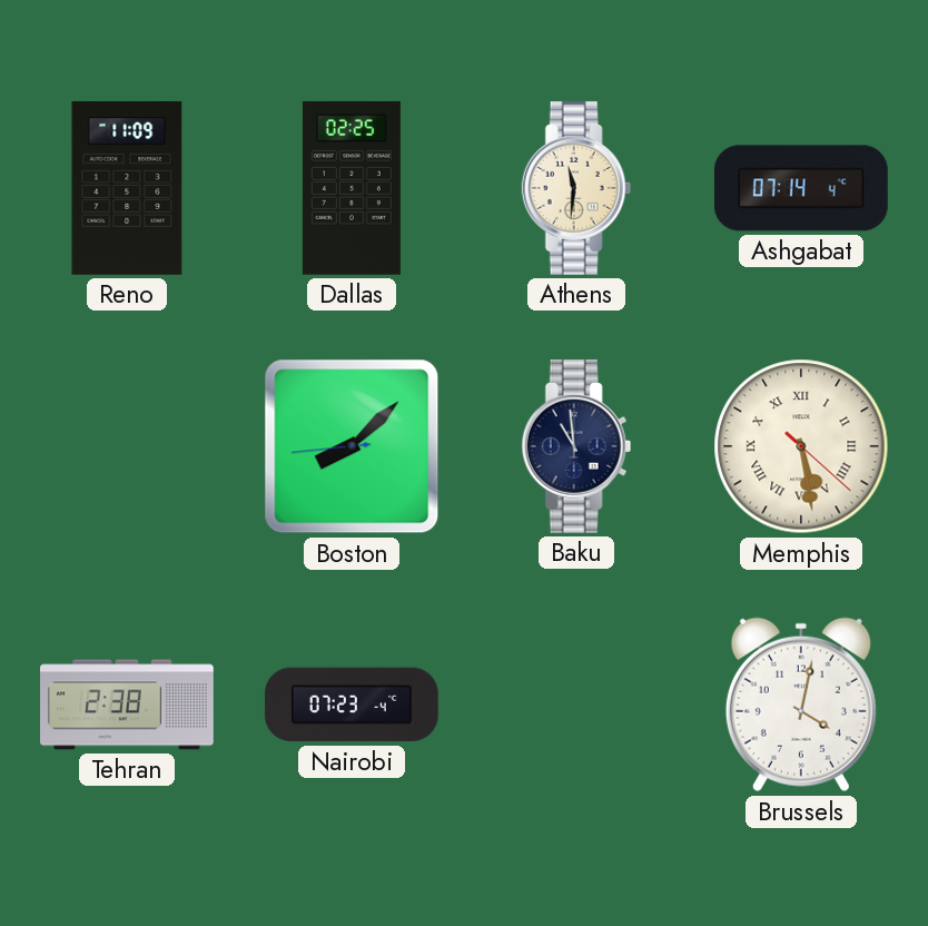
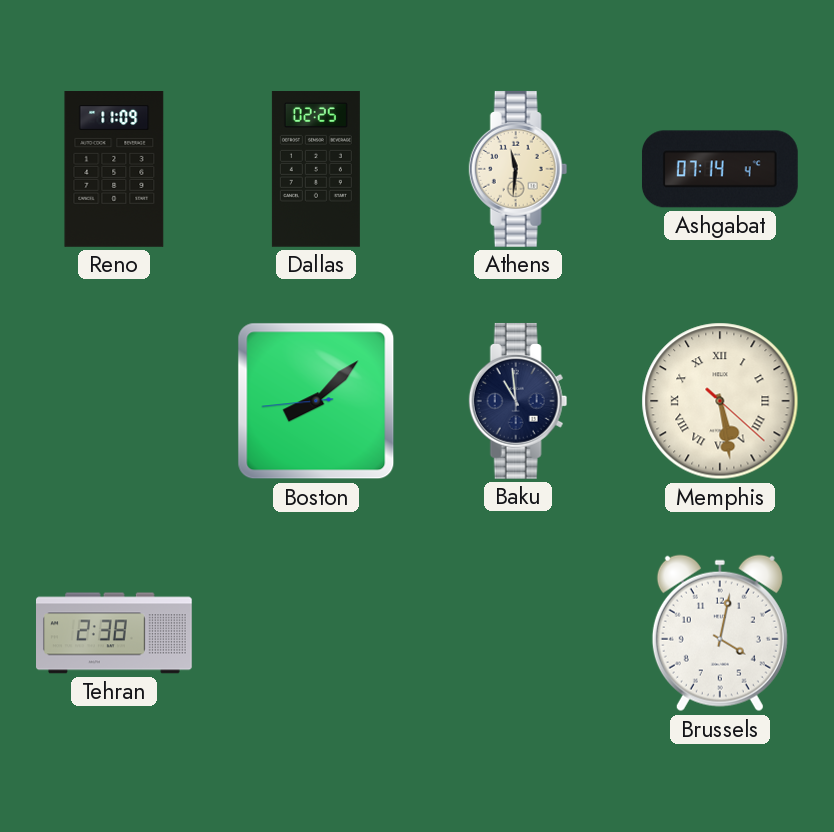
Nairobi: 07:23 -> none (352, 705)
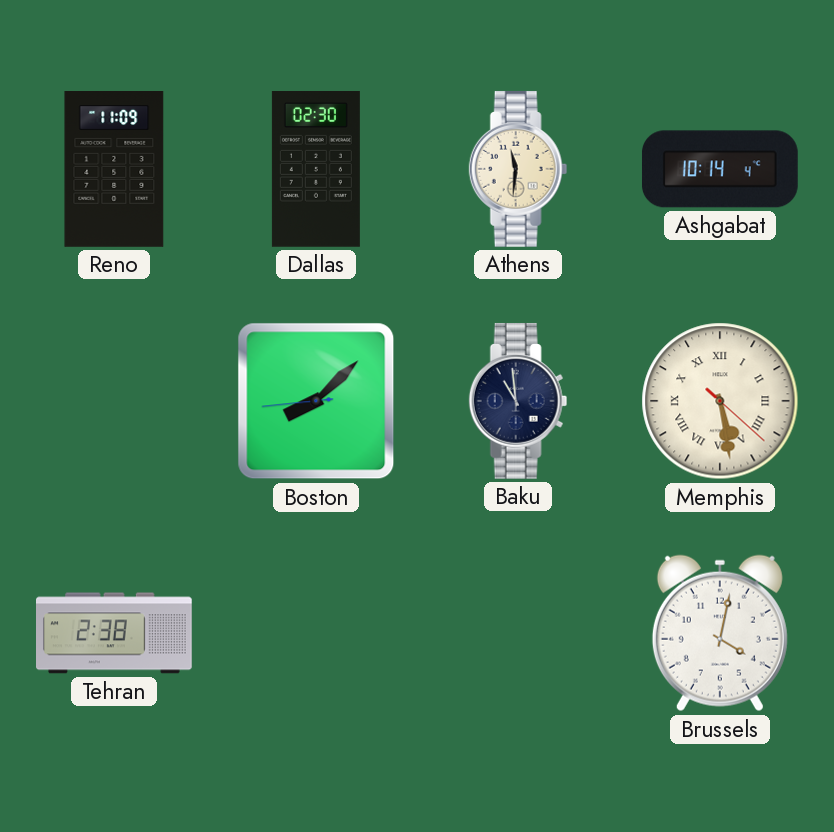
Dallas: 02:25 -> 02:30 (316, 170)
Ashgabat: 07:14 -> 10:14 (720, 169)
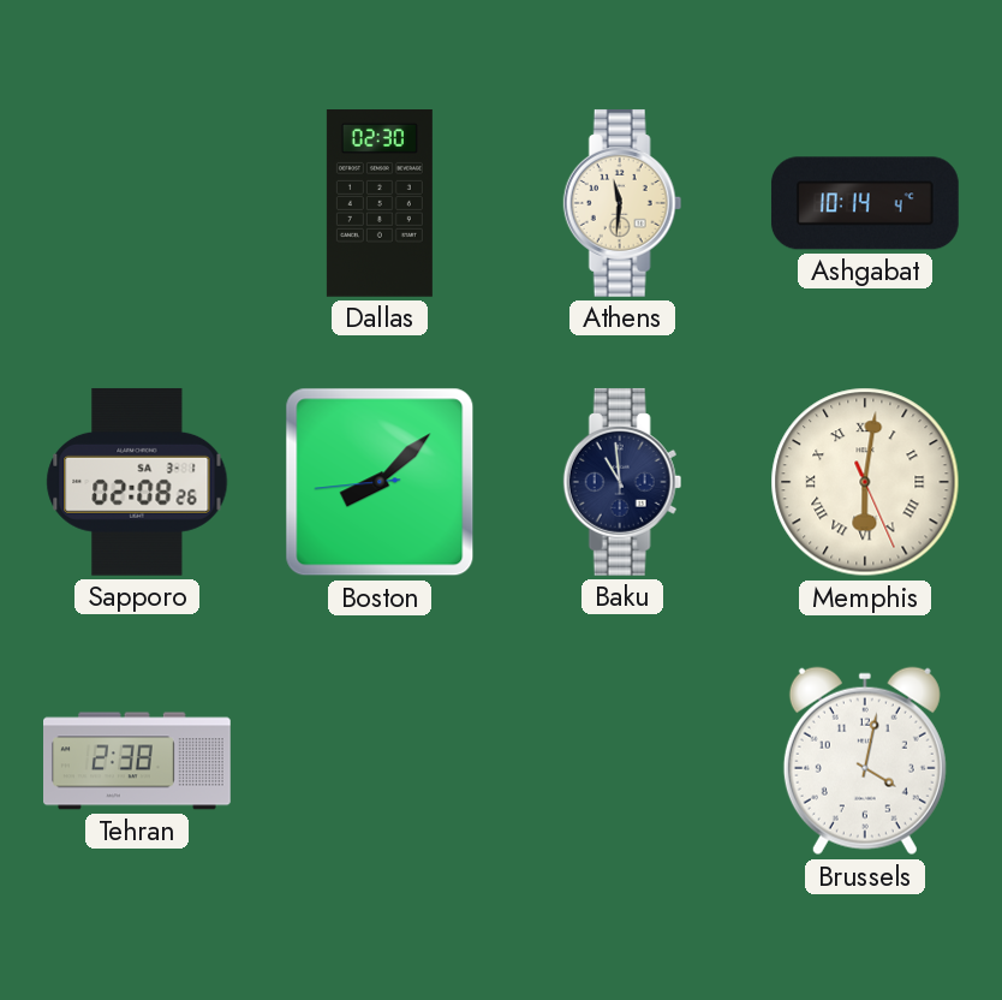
Reno: 11:09 -> none (114, 170)
Sapporo: none -> 02:08 (137, 482)
Memphis: 5:28 -> 6:01 (865, 482)
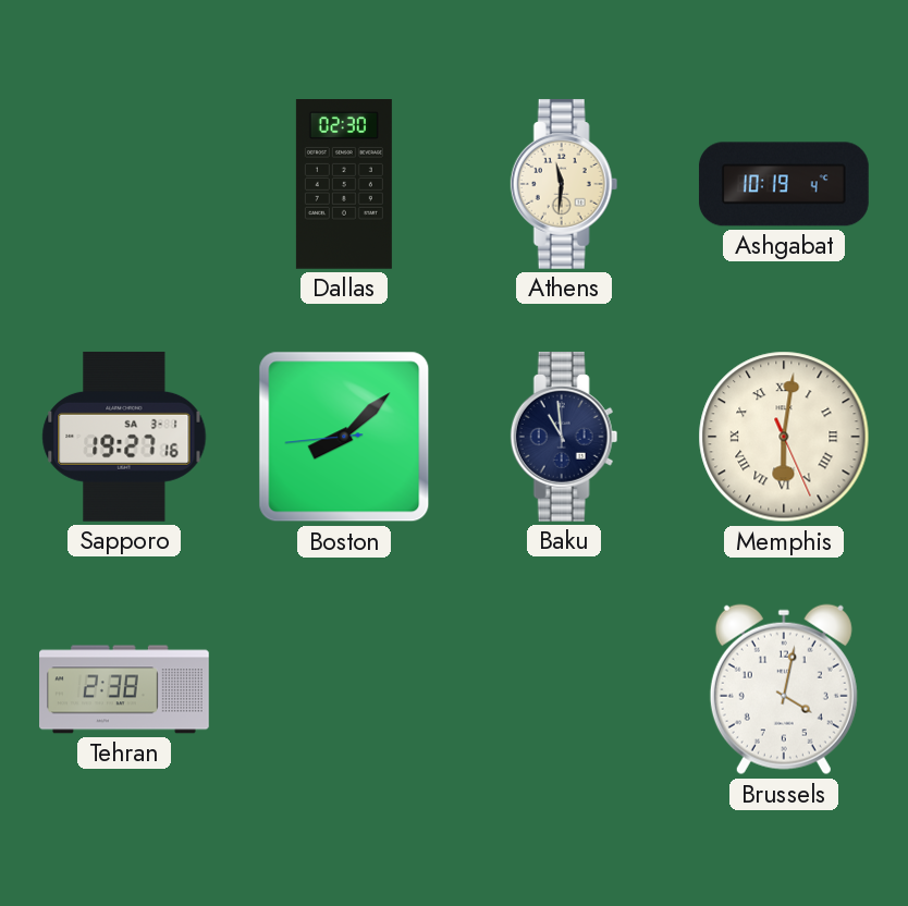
Ashgabat: 10:14 -> 10:19 (784, 184)
Sapporo: 02:08 -> 19:27 (124, 437)
